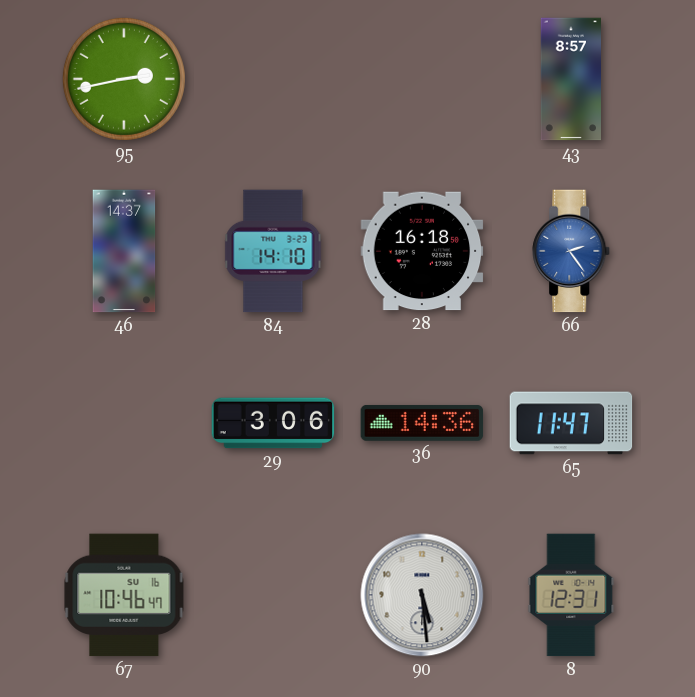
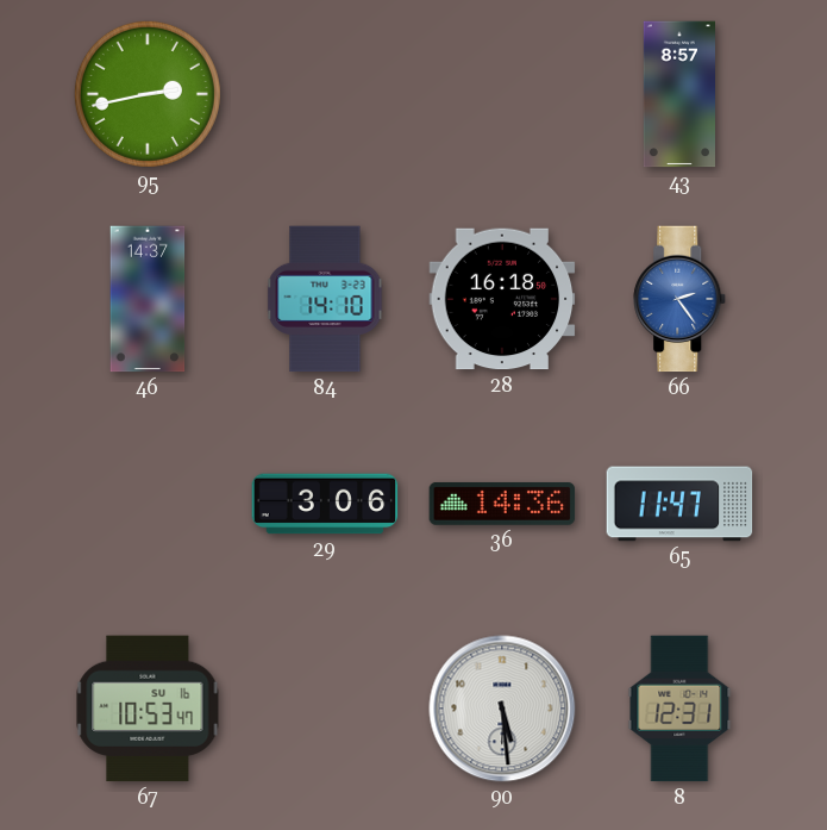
67: 10:46 -> 10:53 (148, 709)
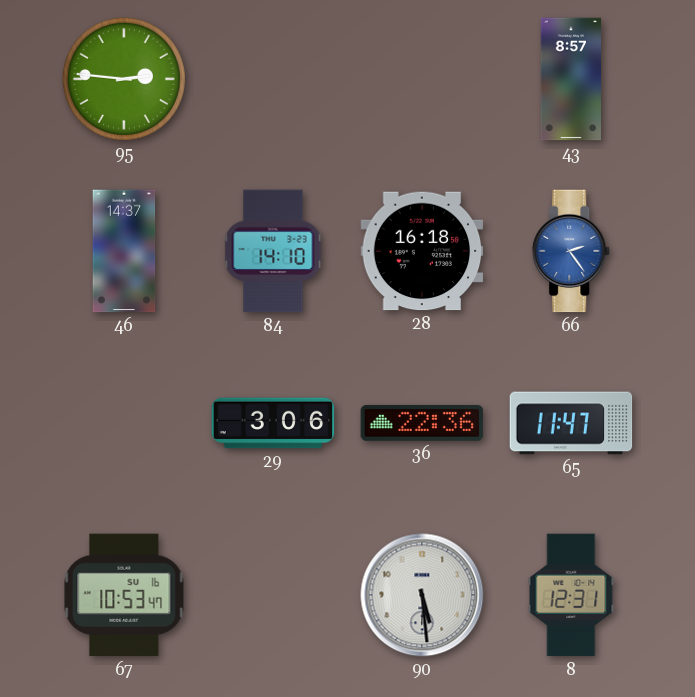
95: 2:43 -> 2:46 (124, 79)
36: 14:36 -> 22:36 (422, 423)
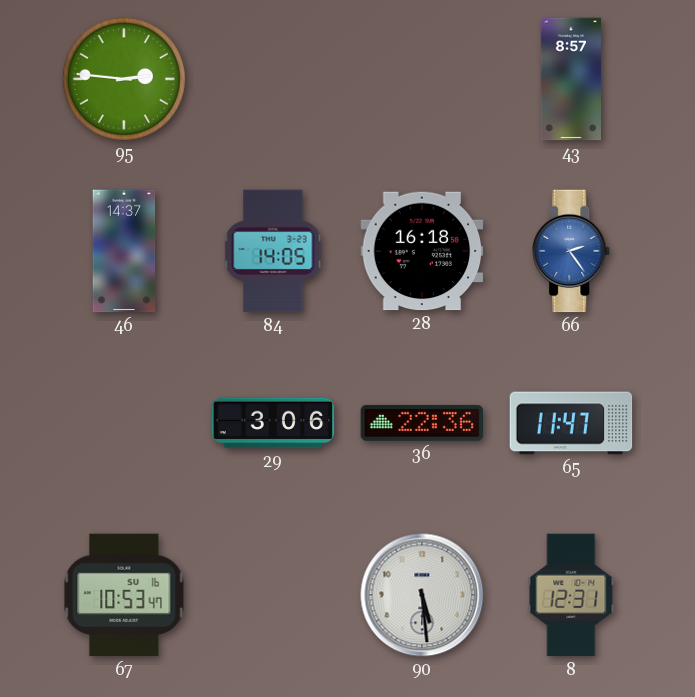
84: 14:10 -> 14:05 (273, 251)
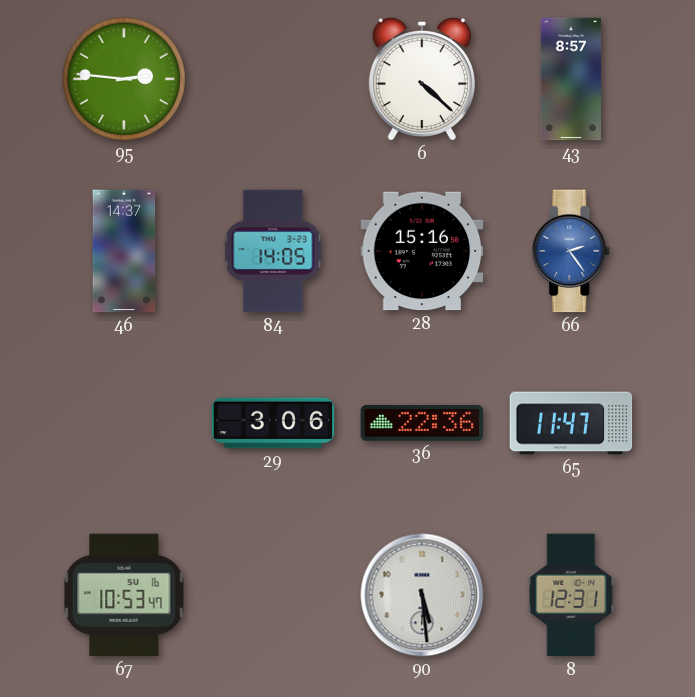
6: none -> 4:22 (422, 79)
28: 16:18 -> 15:16 (422, 251)
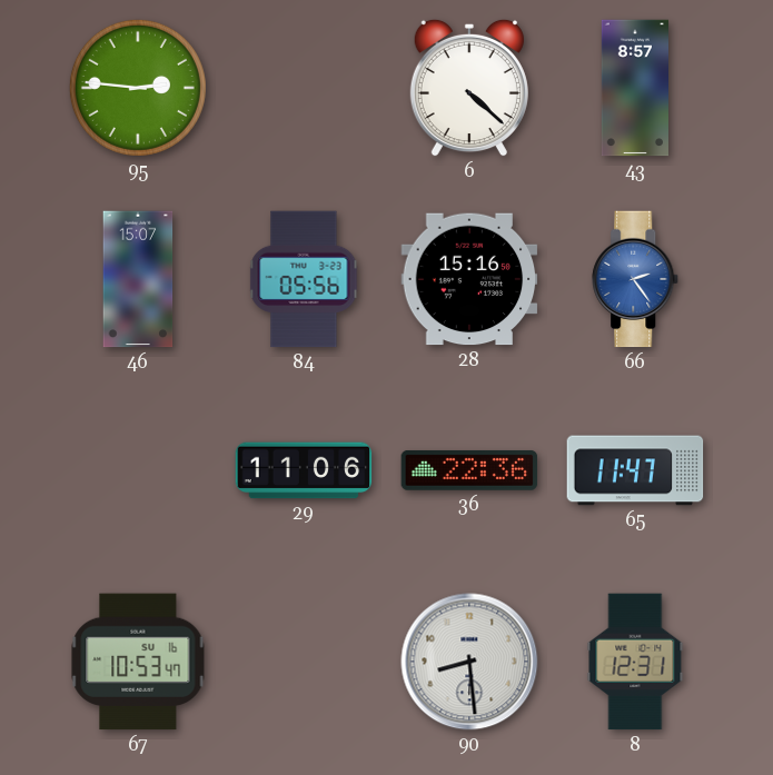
46: 14:37 -> 15:07 (138, 279)
84: 14:05 -> 05:56 (304, 279)
29: 3:06 -> 11:06 (304, 470)
90: 5:29 -> 8:29 (469, 662)
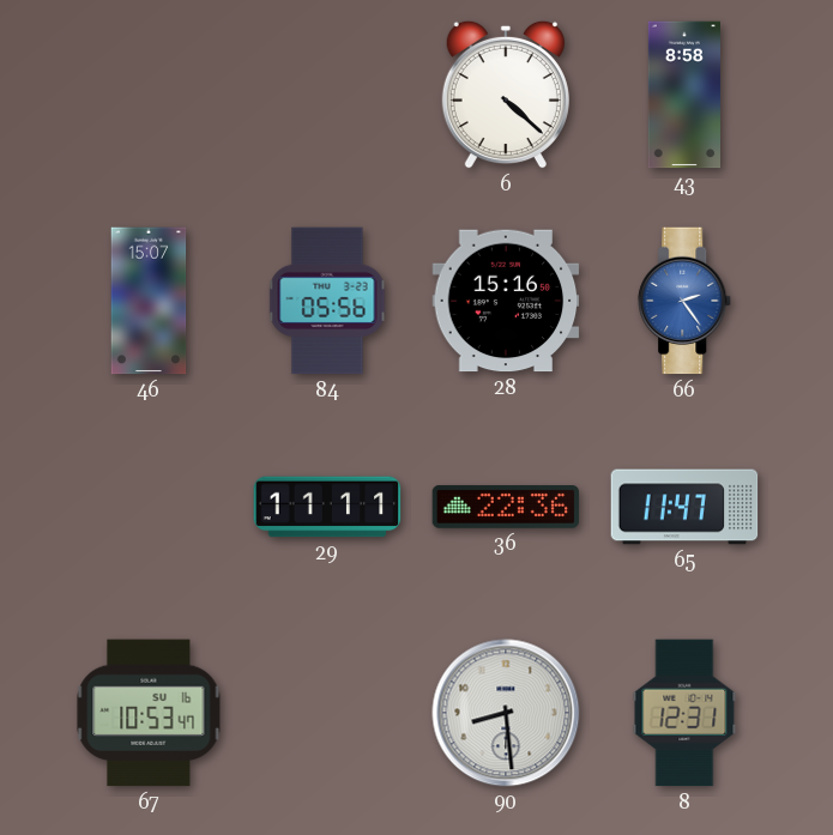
95: 2:46 -> none (138, 88)
43: 8:57 -> 8:58 (683, 95)
29: 11:06 -> 11:11 (327, 507)
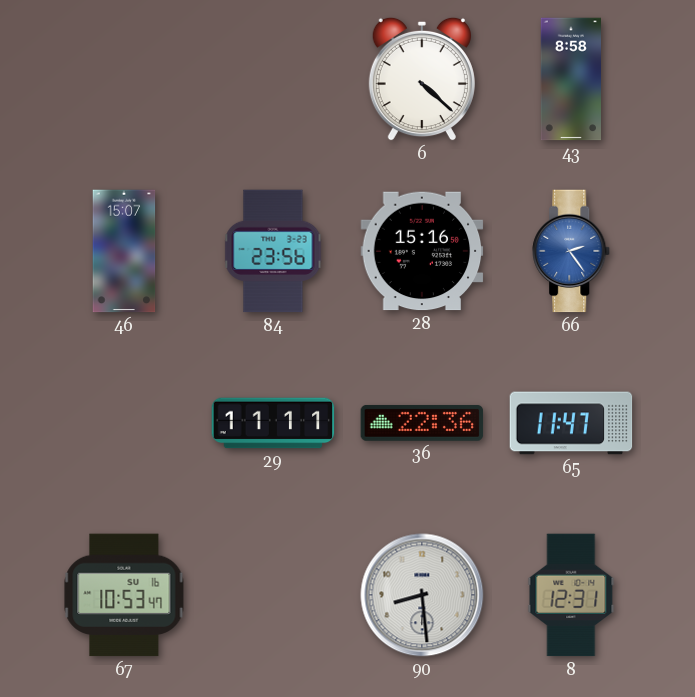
84: 05:56 -> 23:56 (273, 251)
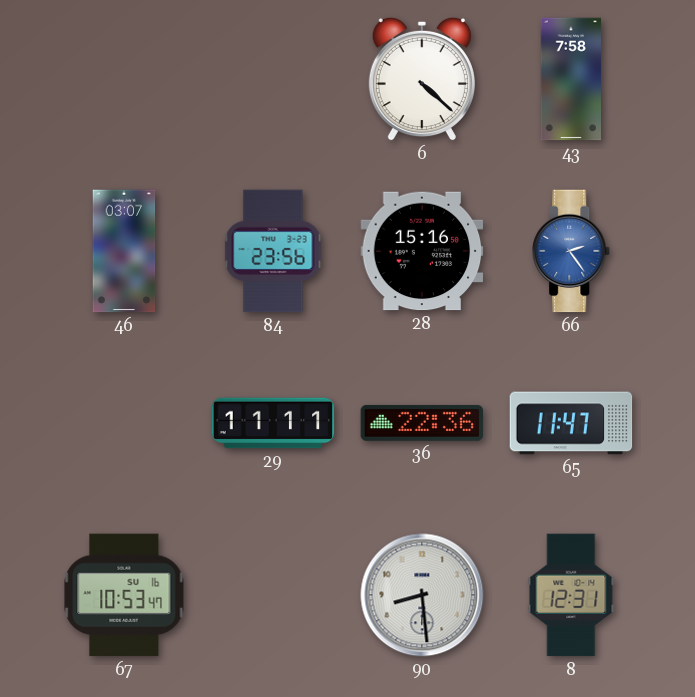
43: 8:58 -> 7:58 (570, 79)
46: 15:07 -> 03:07 (124, 251)
